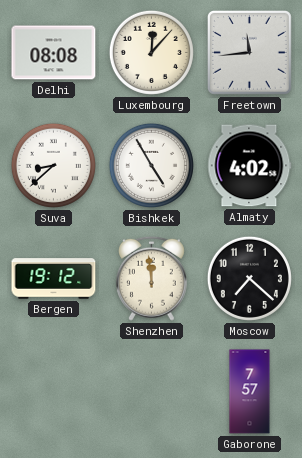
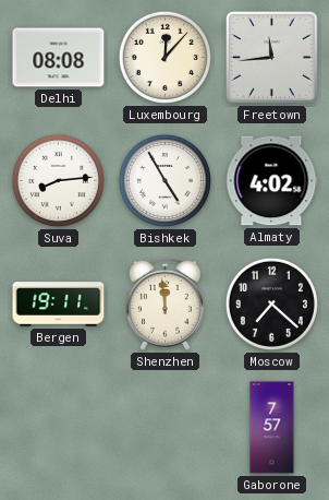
Suva: 8:38 -> 8:14 (58, 180)
Bergen: 19:12 -> 19:11 (59, 305)
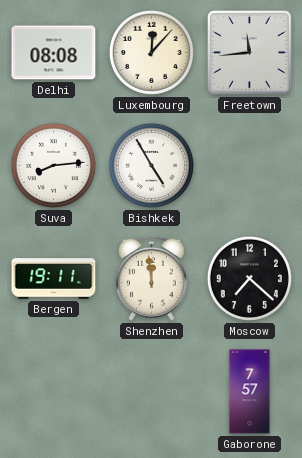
Almaty: 4:02 -> none (272, 181)
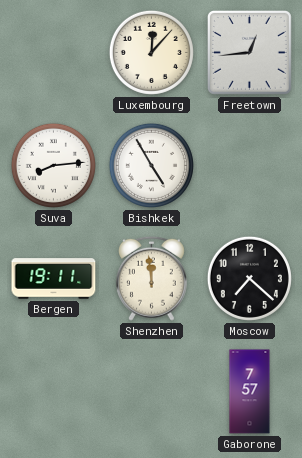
Delhi: 08:08 -> none (54, 53)
Freetown: 11:44 -> 12:44 (249, 52)
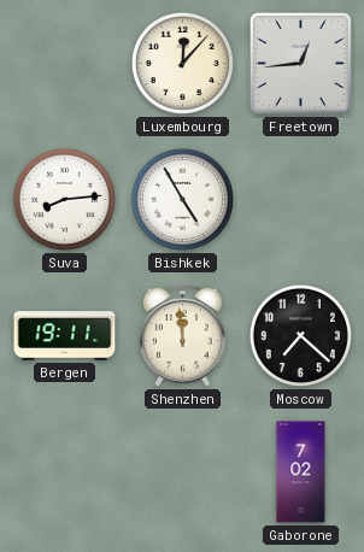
Gaborone: 7:57 -> 7:02 (301, 472)
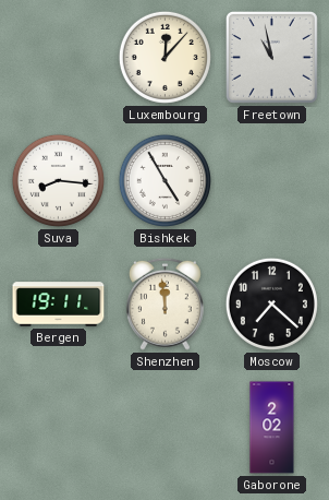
Freetown: 12:44 -> 10:58 (271, 57)
Suva: 8:14 -> 8:16 (58, 180)
Gaborone: 7:02 -> 2:02 (272, 428)
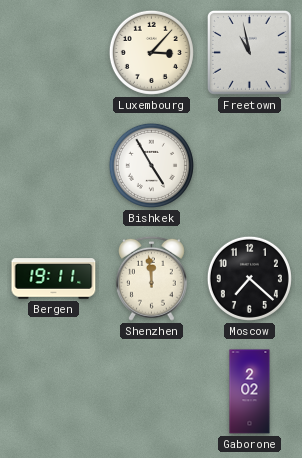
Luxembourg: 12:07 -> 3:07 (151, 52)
Suva: 8:16 -> none (58, 180)
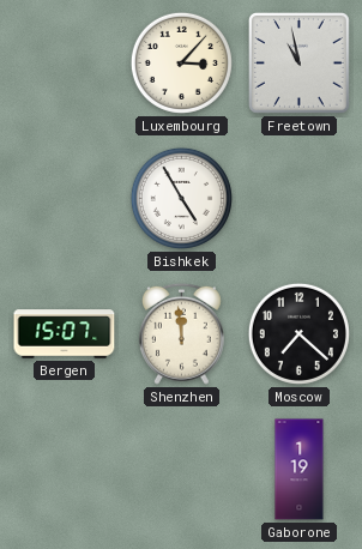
Bergen: 19:11 -> 15:07 (65, 334)
Gaborone: 2:02 -> 1:19 (300, 470)
